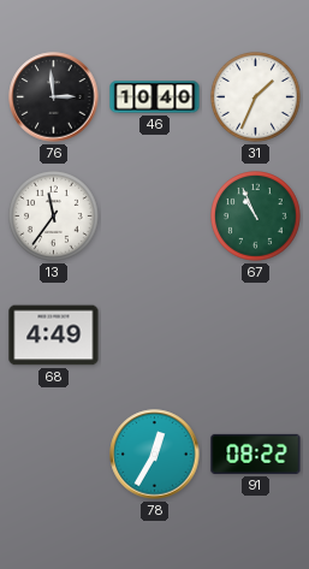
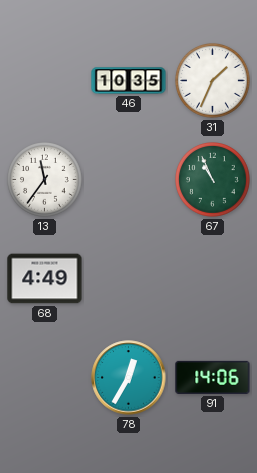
76: 2:59 -> none (54, 97)
46: 10:40 -> 10:35 (129, 81)
91: 08:22 -> 14:06 (213, 377)
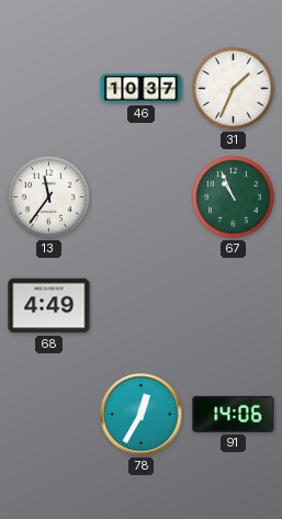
46: 10:35 -> 10:37 (142, 89)
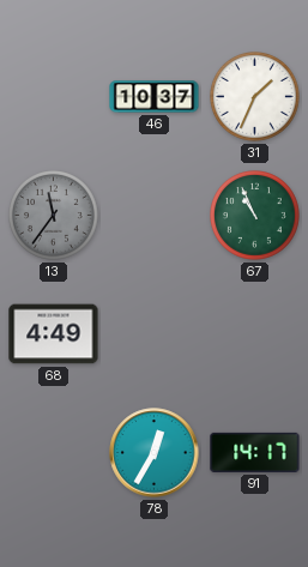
13 dial: white -> grey (54, 216)
91: 14:06 -> 14:17 (255, 452)
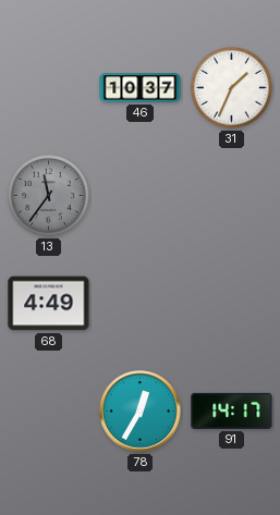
67: 10:56 -> none (255, 216)
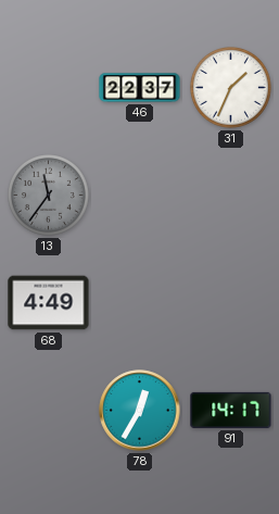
46: 10:37 -> 22:37 (140, 88)
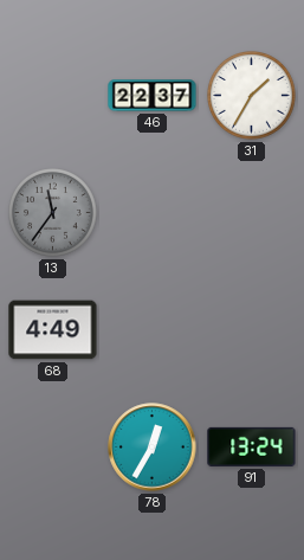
31: 1:34 -> 1:35 (252, 96)
91: 14:17 -> 13:24 (252, 446)
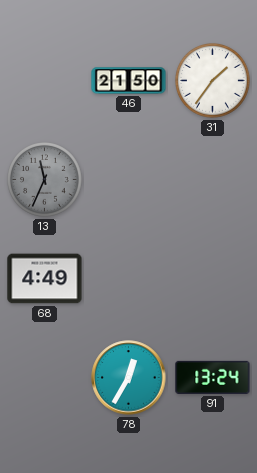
46: 22:37 -> 21:50 (129, 81)
31: 1:35 -> 1:36 (213, 81)
13: 11:36 -> 11:34 (45, 180)
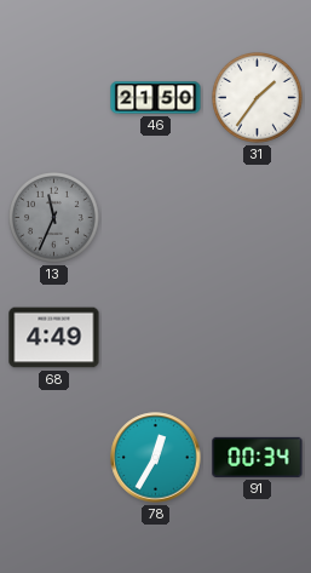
91: 13:24 -> 00:34 (258, 457)
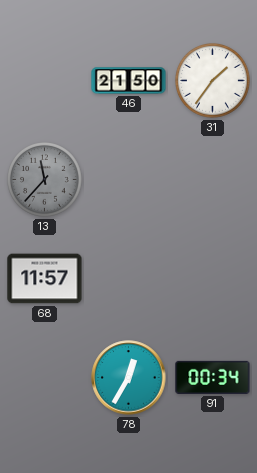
13: 11:34 -> 11:37 (45, 180)
68: 4:49 -> 11:57 (45, 279)
